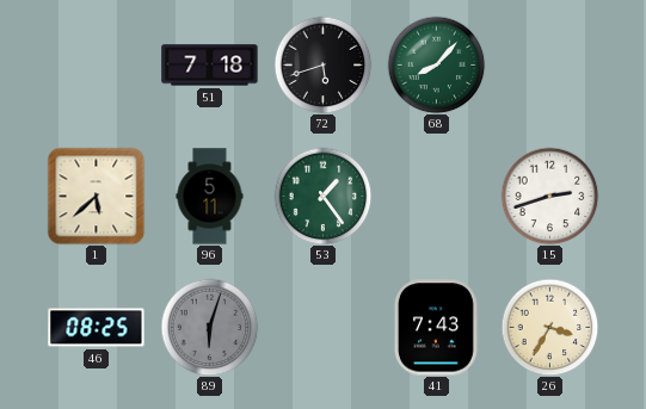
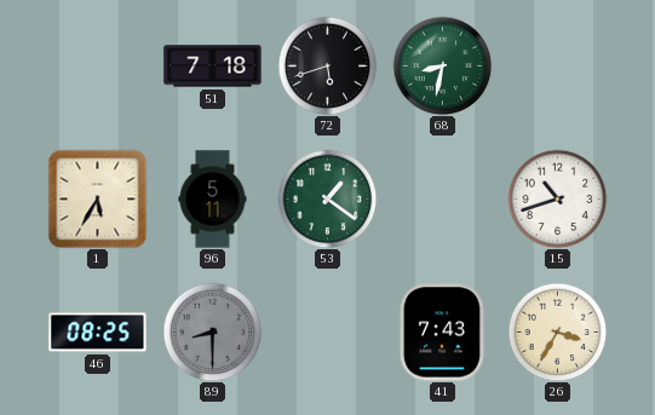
68: 8:07 -> 8:32 (442, 65)
1: 5:38 -> 5:35 (97, 198)
53: 1:24 -> 1:21 (327, 198)
15: 2:42 -> 10:42 (557, 198)
89: 6:03 -> 8:30 (212, 332)
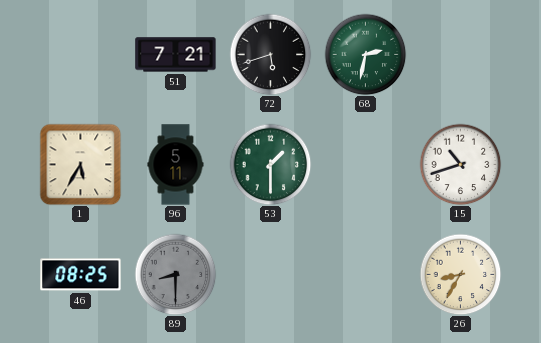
51: 7:18 -> 7:21 (176, 55)
68: 8:32 -> 2:32 (365, 54)
53: 1:21 -> 1:30 (270, 164)
41: 7:43 -> none (442, 333)
26: 3:35 -> 8:35 (460, 274)
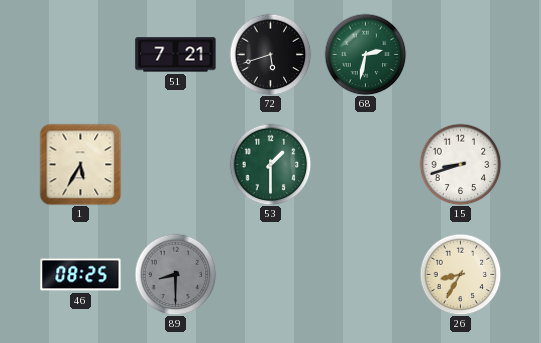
96: 5:11 -> none (176, 165)
15: 10:42 -> 8:42 (460, 164)
